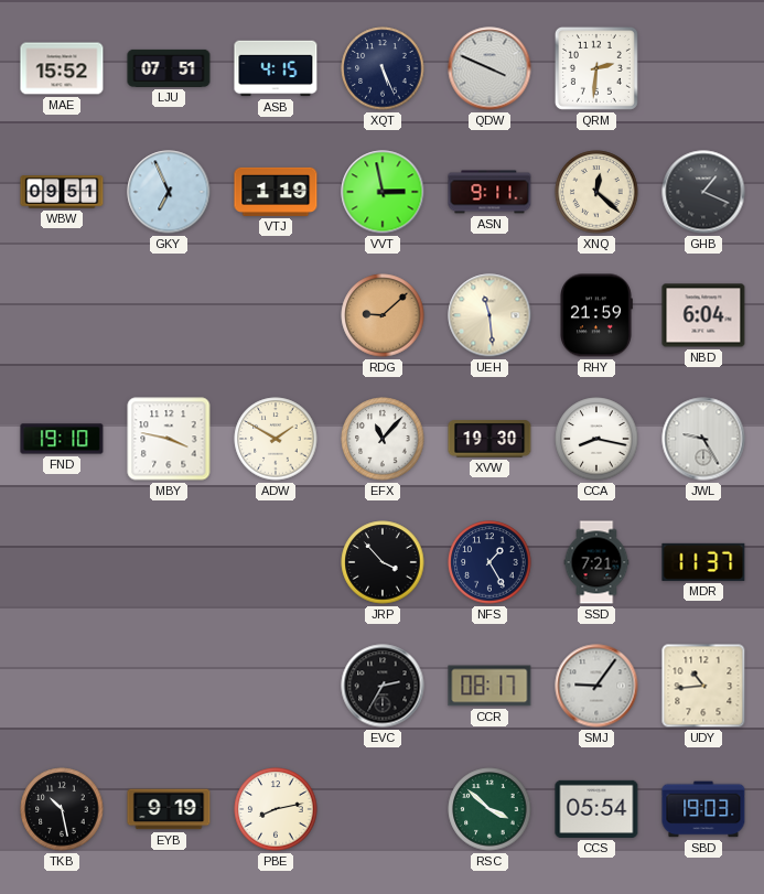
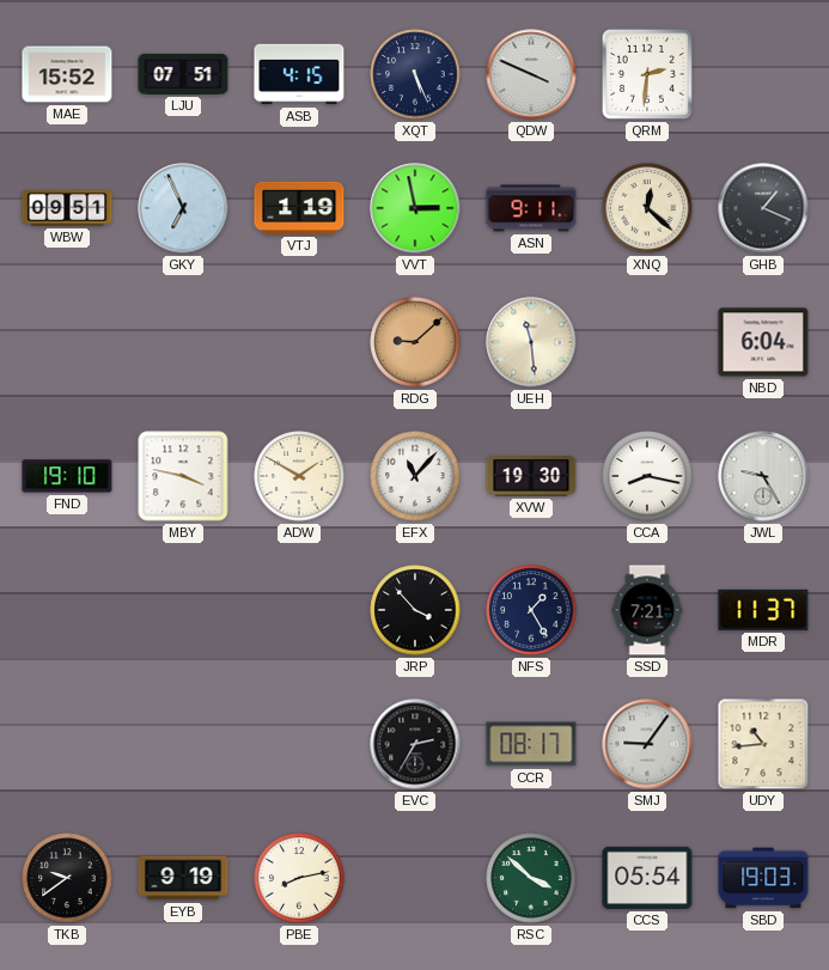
RHY: 21:59 -> none (596, 315)
TKB: 10:28 -> 9:39 (67, 878)
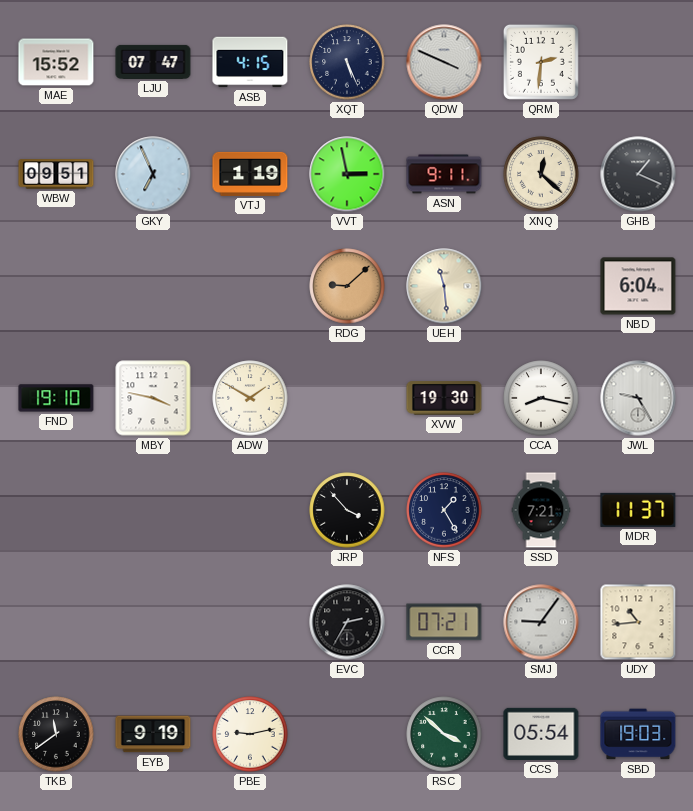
LJU: 07:51 -> 07:47 (153, 62)
EFX: 11:07 -> none (415, 476)
CCR: 08:17 -> 07:21 (444, 622)
TKB: 9:39 -> 11:39 (56, 734)
PBE: 8:13 -> 9:13 (250, 734)
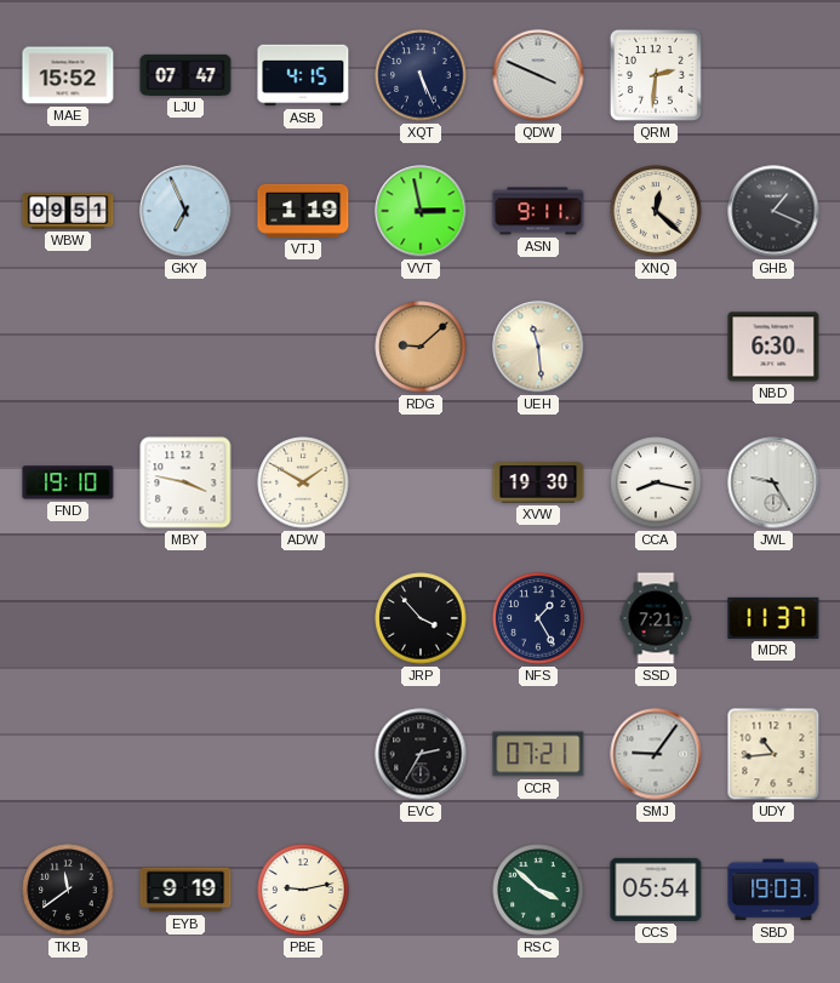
NBD: 6:04 -> 6:30 (773, 347)
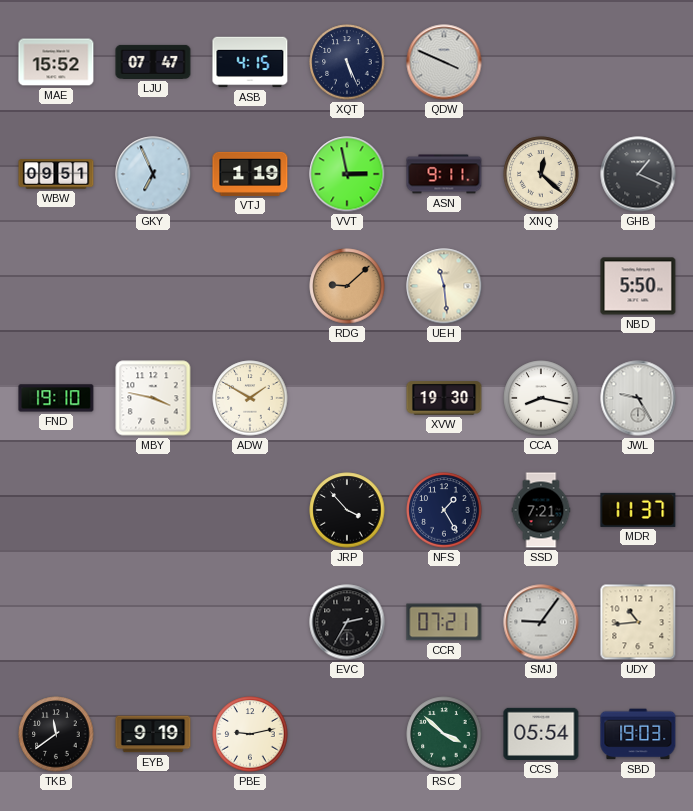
QRM: 2:31 -> none (656, 75)
NBD: 6:30 -> 5:50 (638, 286)
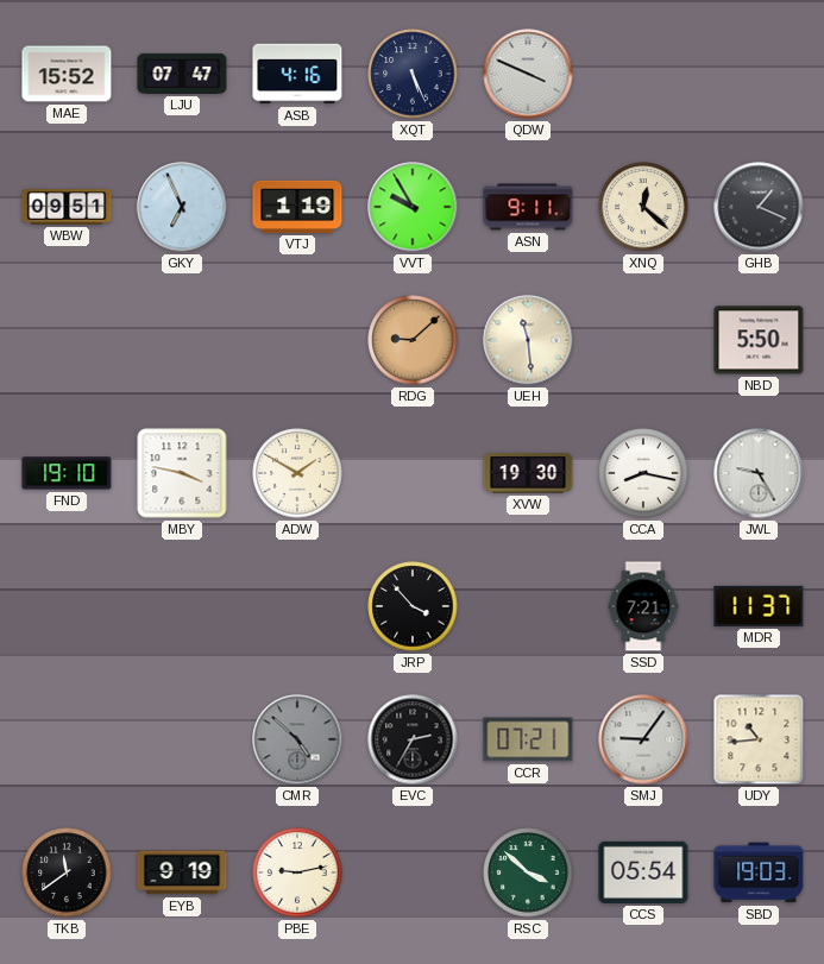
ASB: 4:15 -> 4:16 (297, 74)
VVT: 2:58 -> 9:55 (413, 207)
NFS: 1:25 -> none (444, 510)
CMR: none -> 4:52 (297, 739)
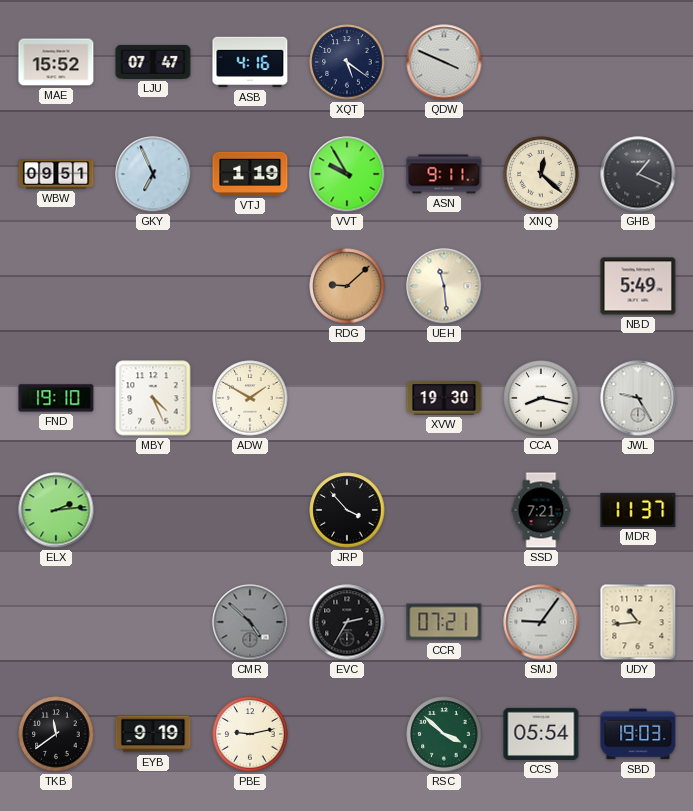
XQT: 5:26 -> 5:21 (347, 62)
NBD: 5:50 -> 5:49 (638, 286)
MBY: 3:47 -> 4:26 (153, 398)
ELX: none -> 2:14 (56, 510)
